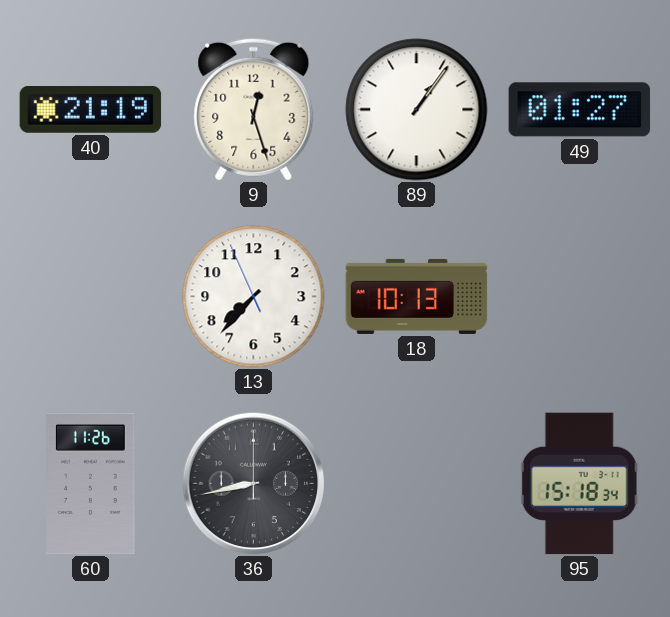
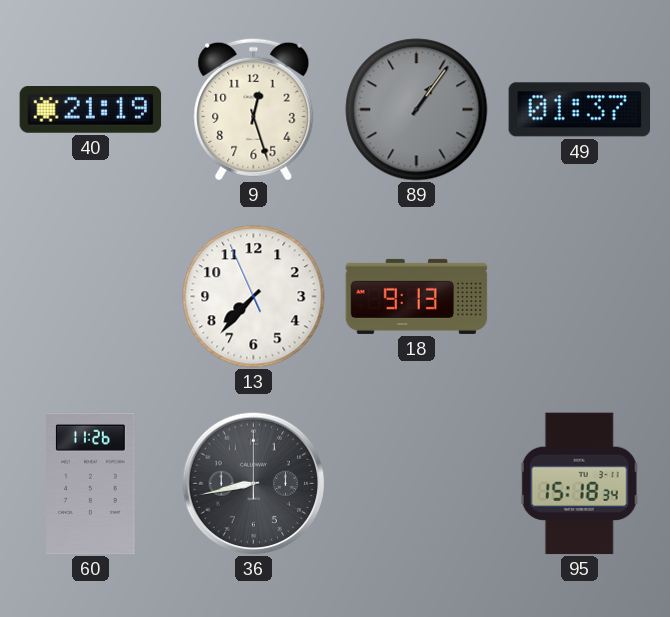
89 dial: white -> grey (417, 110)
49: 01:27 -> 01:37 (580, 110)
18: 10:13 -> 9:13 (417, 296)
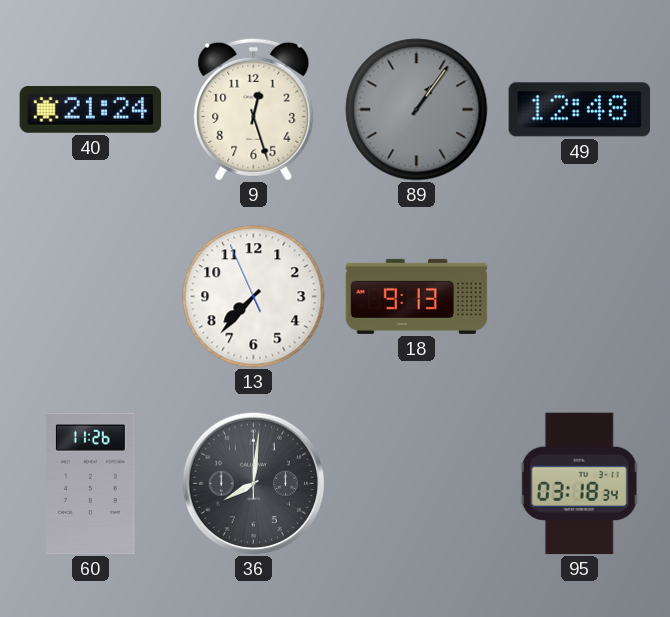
40: 21:19 -> 21:24 (91, 110)
49: 01:37 -> 12:48 (580, 110)
36: 8:43 -> 8:01 (253, 483)
95: 15:18 -> 03:18 (579, 484)
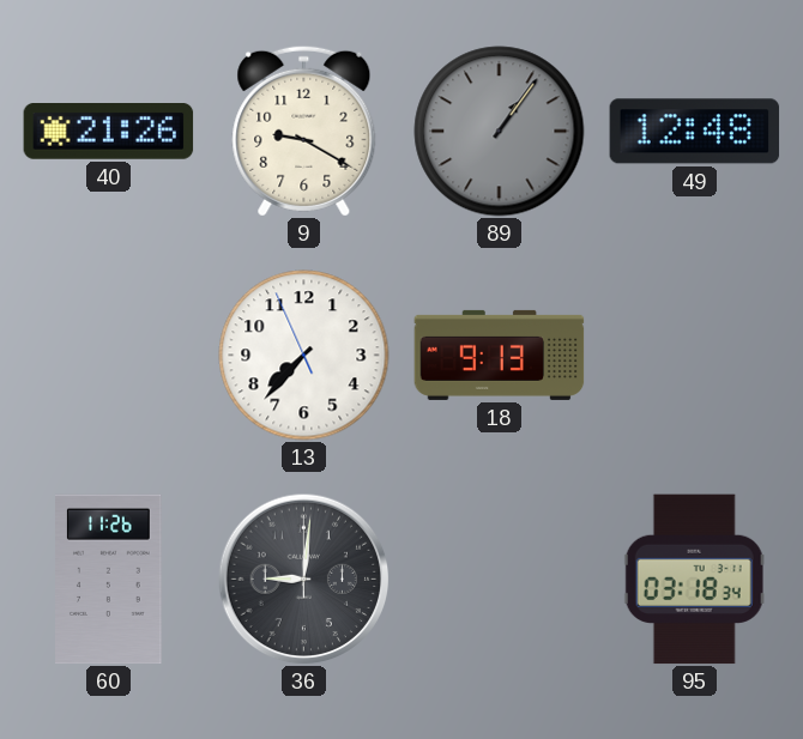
40: 21:24 -> 21:26 (109, 132)
9: 12:27 -> 9:20 (304, 131)
36: 8:01 -> 9:01 (303, 579)
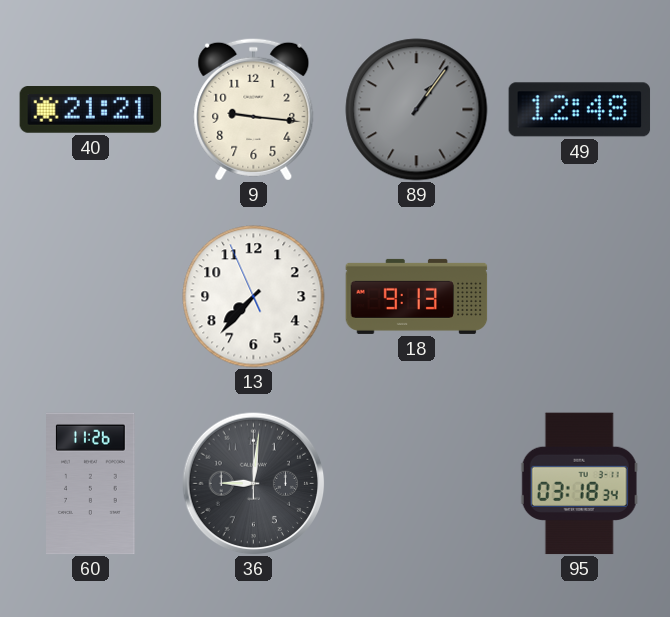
40: 21:26 -> 21:21 (91, 110)
9: 9:20 -> 9:16 (254, 109)
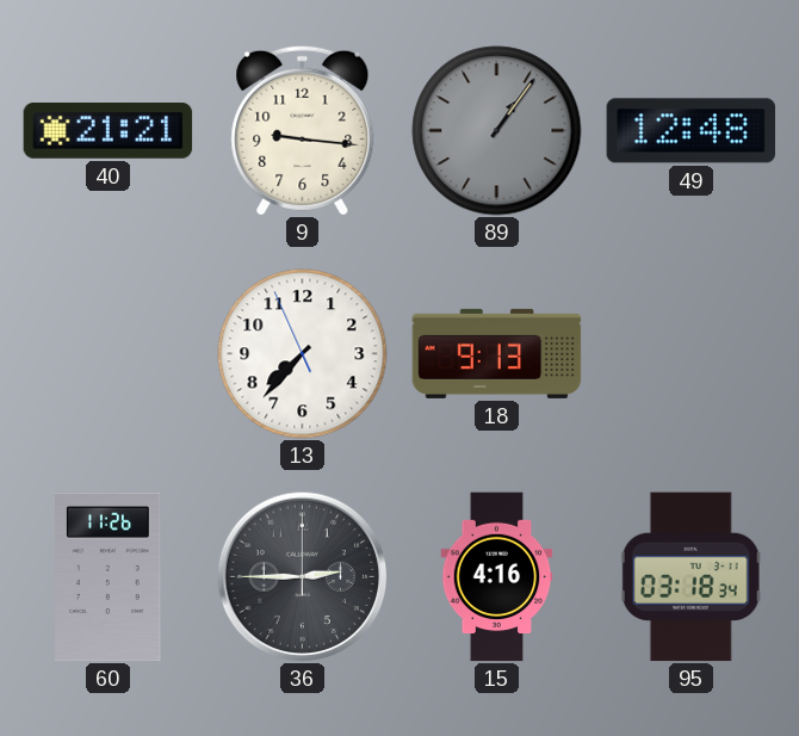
36: 9:01 -> 2:45 (302, 576)
15: none -> 4:16 (497, 577)
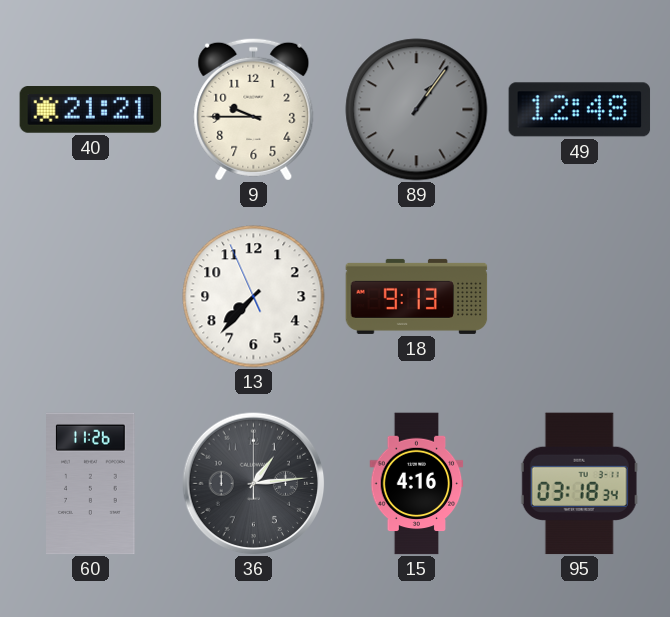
9: 9:16 -> 9:45 (254, 109)
36: 2:45 -> 1:14 (253, 483)
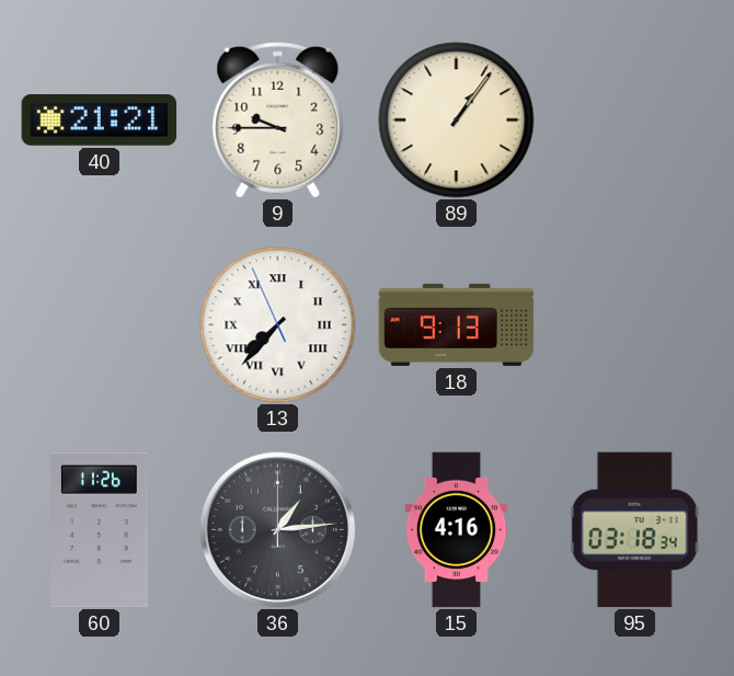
89 dial: grey -> cream (457, 121)
49: 12:48 -> none (580, 110)
13 numerals: Arabic -> Roman (278, 325)
